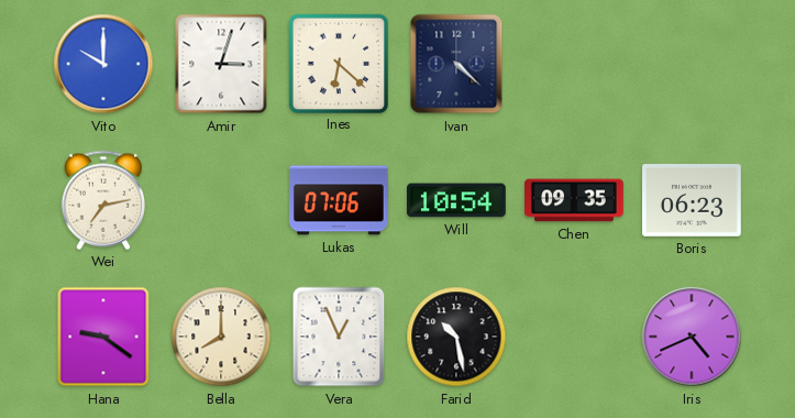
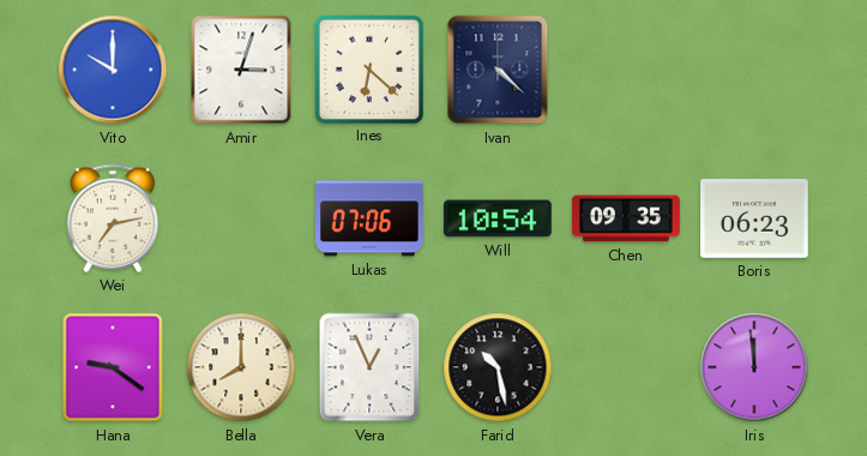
Iris: 4:41 -> 11:59 (754, 367)
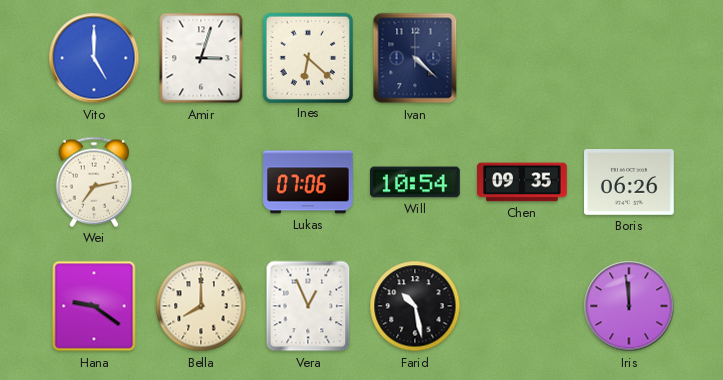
Vito: 10:00 -> 5:00 (94, 58)
Boris: 06:23 -> 06:26 (630, 183)
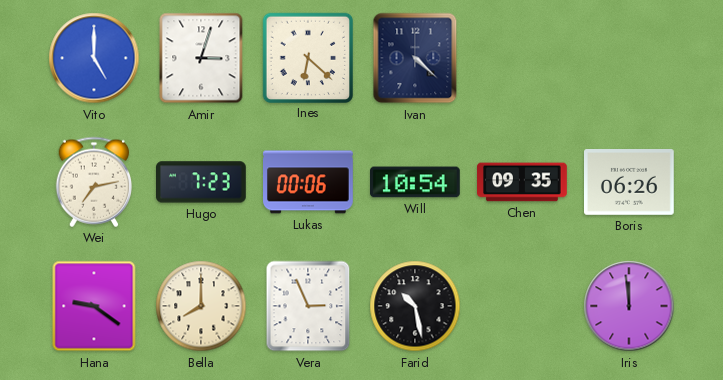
Hugo: none -> 7:23 (202, 182)
Lukas: 07:06 -> 00:06 (308, 182)
Vera: 12:56 -> 2:56 (308, 306)
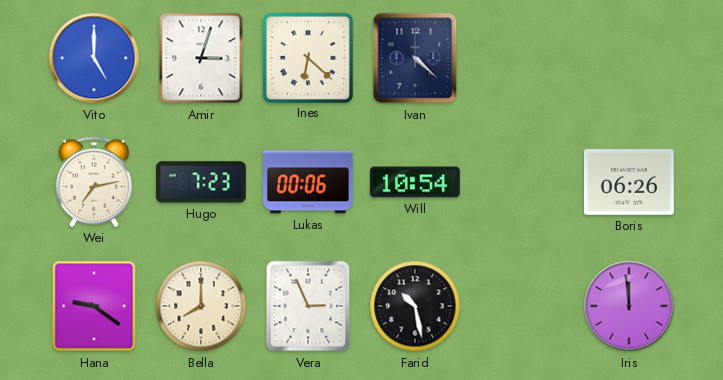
Chen: 09:35 -> none (522, 182)
